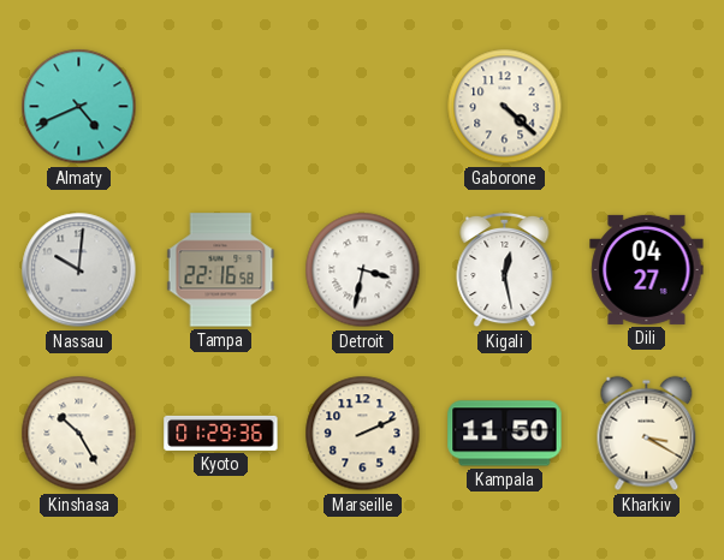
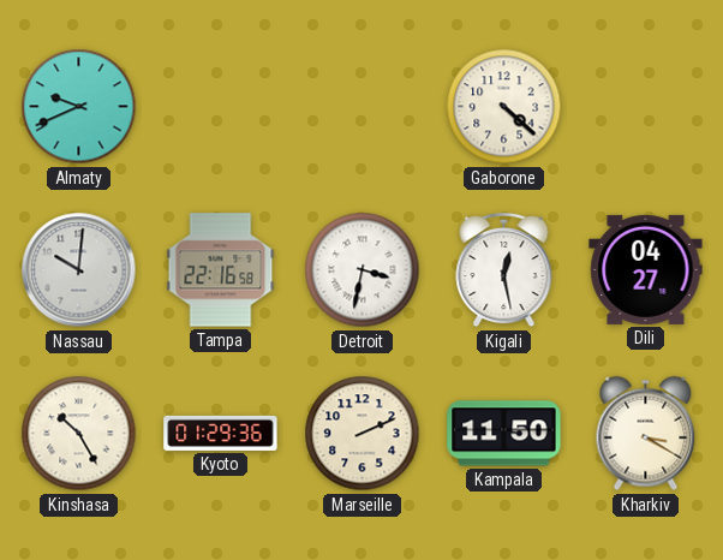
Almaty: 4:41 -> 9:41 (79, 107)
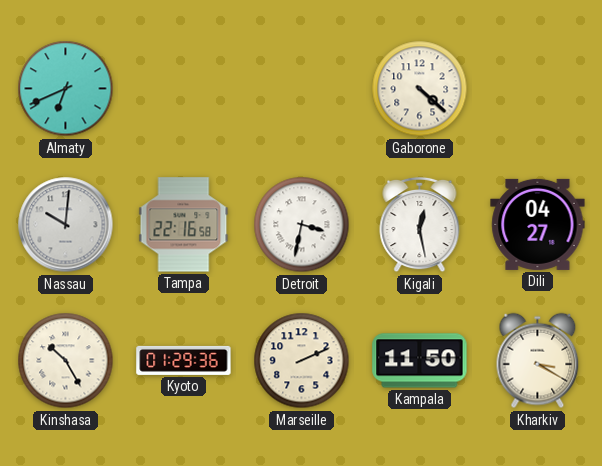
Almaty: 9:41 -> 6:41 (66, 89)
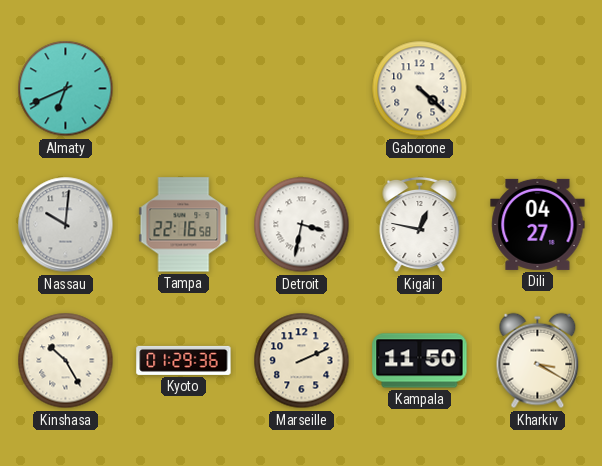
Kigali: 12:28 -> 12:47 (420, 225)
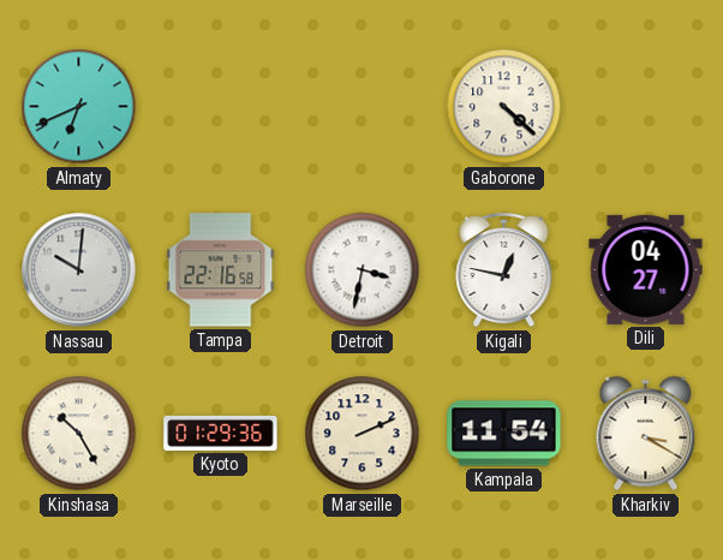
Kampala: 11:50 -> 11:54 (504, 434)
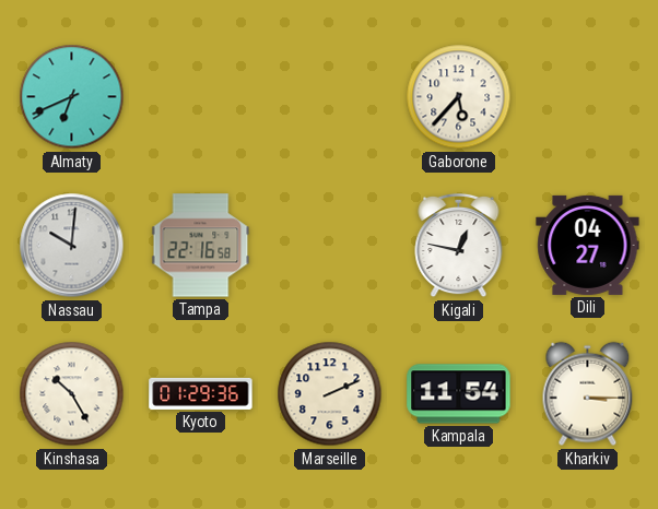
Gaborone: 4:22 -> 5:37 (459, 97)
Detroit: 3:32 -> none (363, 270)
Kharkiv: 3:20 -> 3:15 (588, 394)
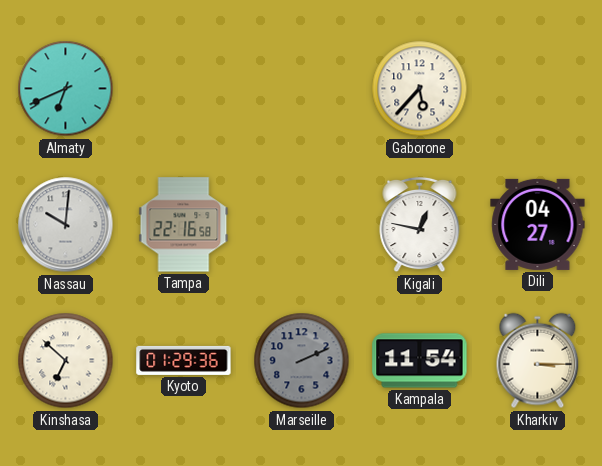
Kinshasa: 10:25 -> 6:52 (66, 361)
Marseille dial: cream -> grey (302, 361)
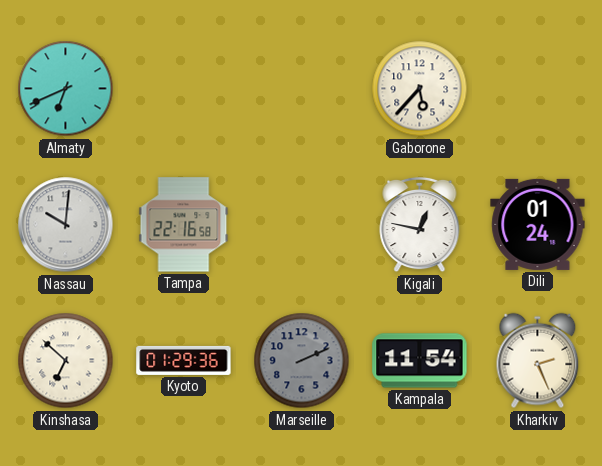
Dili: 04:27 -> 01:24 (538, 224)
Kharkiv: 3:15 -> 2:26 (538, 361)
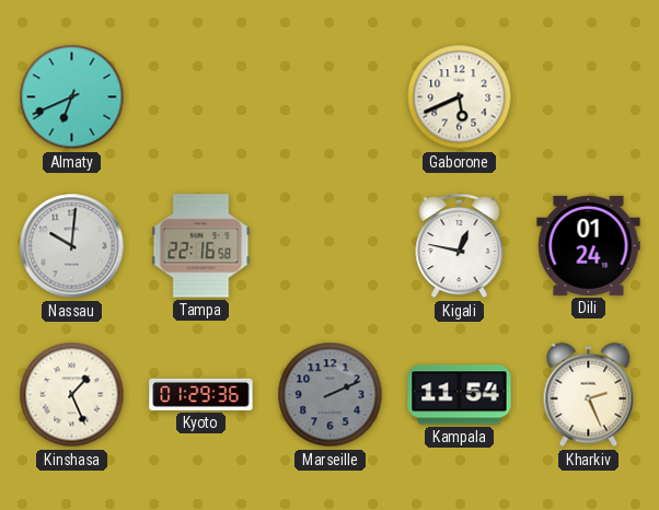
Gaborone: 5:37 -> 5:41 (460, 97)
Kinshasa: 6:52 -> 1:26 (72, 395)
